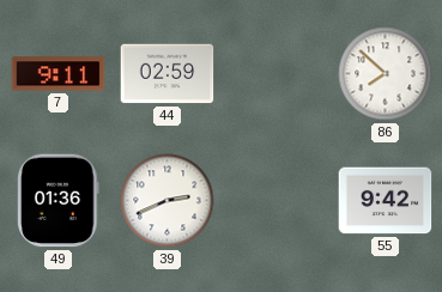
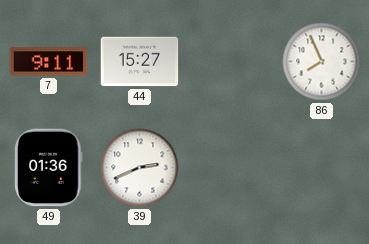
44: 02:59 -> 15:27 (140, 62)
86: 7:52 -> 7:56 (322, 62)
55: 9:42 -> none (386, 201)
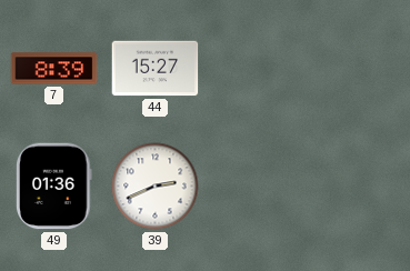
7: 9:11 -> 8:39 (54, 69)
86: 7:56 -> none (322, 62)
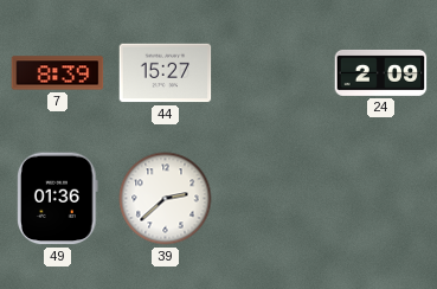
24: none -> 2:09 (381, 72)
39: 2:41 -> 2:38 (166, 199)
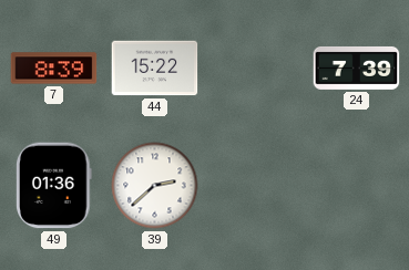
44: 15:27 -> 15:22 (155, 69)
24: 2:09 -> 7:39 (357, 67)
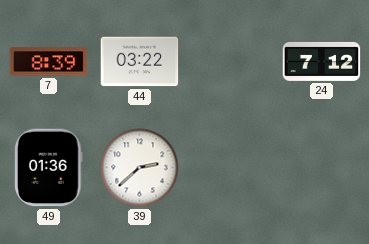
44: 15:22 -> 03:22 (140, 62)
24: 7:39 -> 7:12 (322, 61)
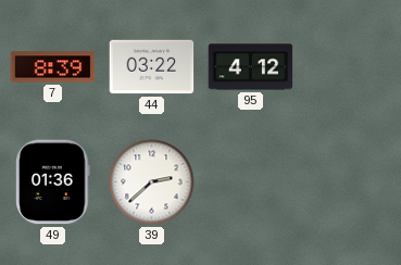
95: none -> 4:12 (251, 67)
24: 7:12 -> none (322, 61)
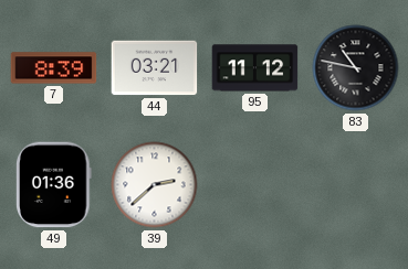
44: 03:22 -> 03:21 (155, 68)
95: 4:12 -> 11:12 (255, 68)
83: none -> 10:47 (356, 68)
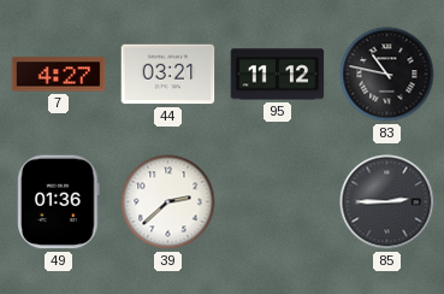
7: 8:39 -> 4:27 (59, 75)
85: none -> 2:45 (387, 202)
